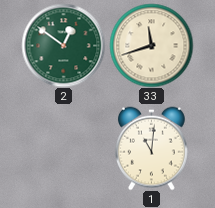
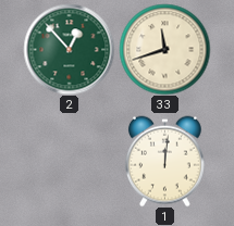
2: 12:51 -> 12:53 (69, 49)
1: 11:01 -> 12:01 (165, 161)
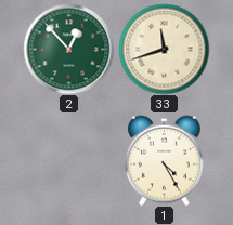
1: 12:01 -> 4:25 (165, 160)
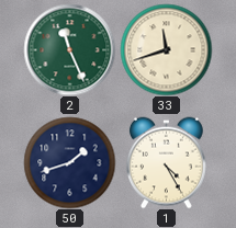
2: 12:53 -> 11:26 (69, 49)
50: none -> 1:42 (69, 162)
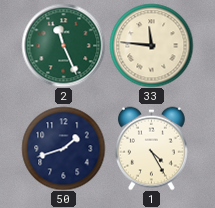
33: 11:42 -> 11:46 (151, 45)
